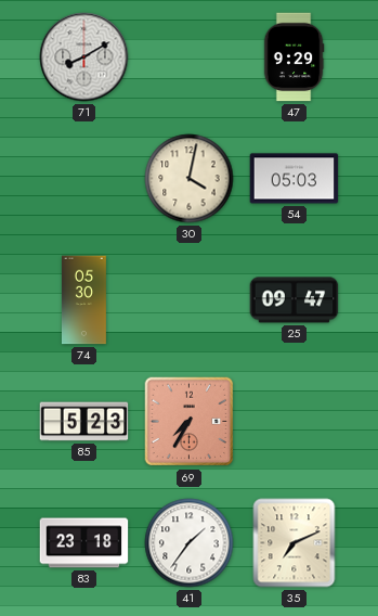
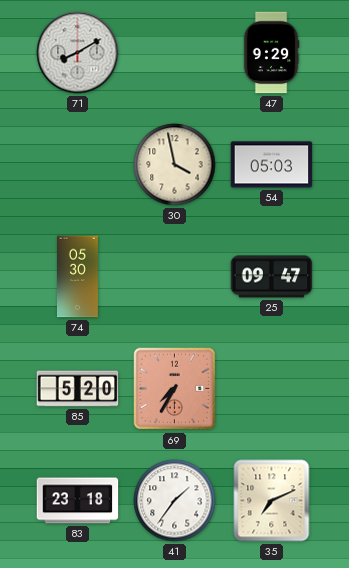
30: 4:02 -> 3:58 (175, 165)
85: 5:23 -> 5:20 (78, 389)
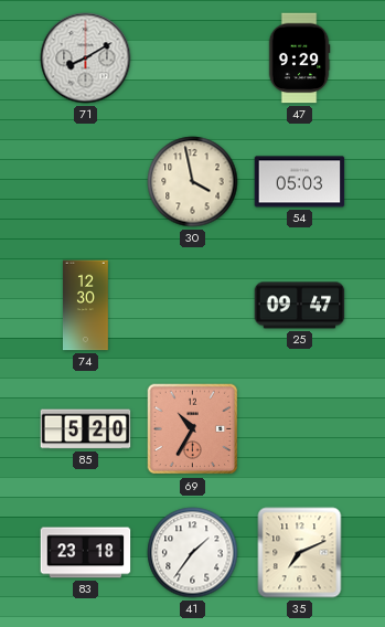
74: 05:30 -> 12:30 (85, 306)
69: 7:35 -> 10:35 (193, 429)
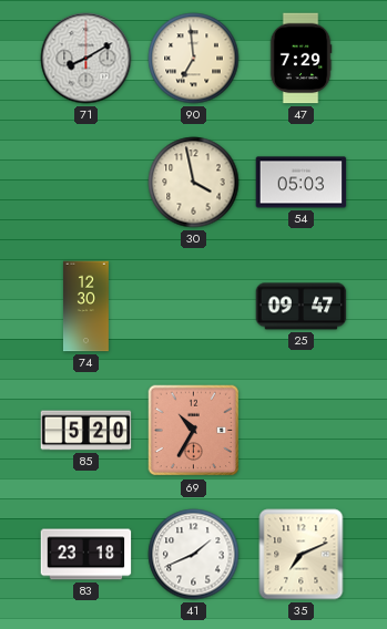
90: none -> 6:59 (194, 59)
47: 9:29 -> 7:29 (301, 59)
41: 1:36 -> 1:41 (194, 555)
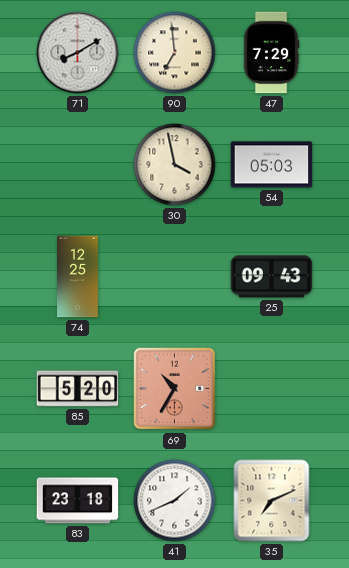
74: 12:30 -> 12:25 (77, 277)
25: 09:47 -> 09:43 (272, 277)
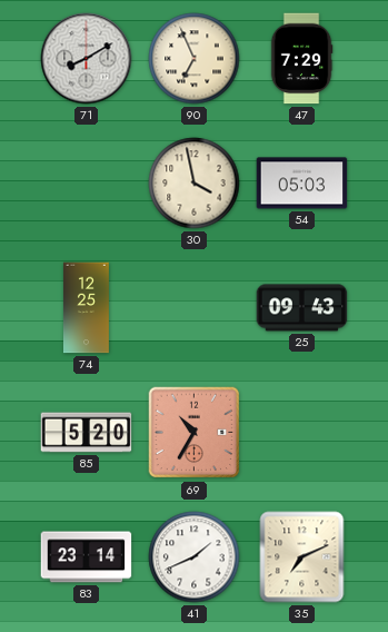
90: 6:59 -> 6:56 (195, 59)
83: 23:18 -> 23:14 (87, 557)
